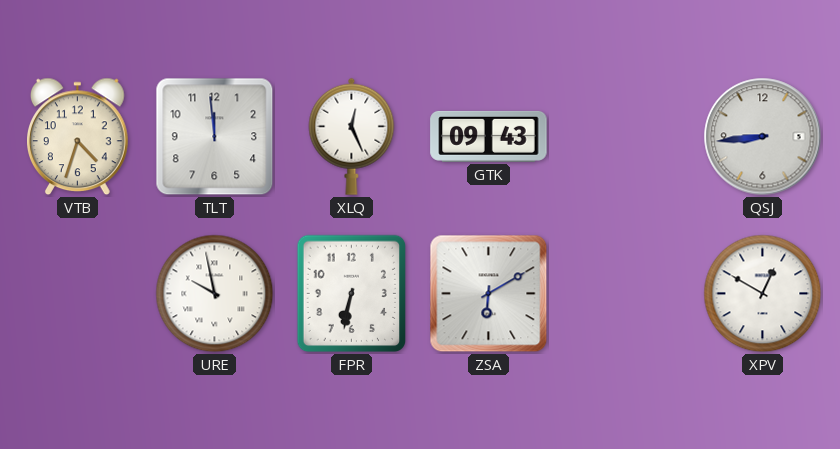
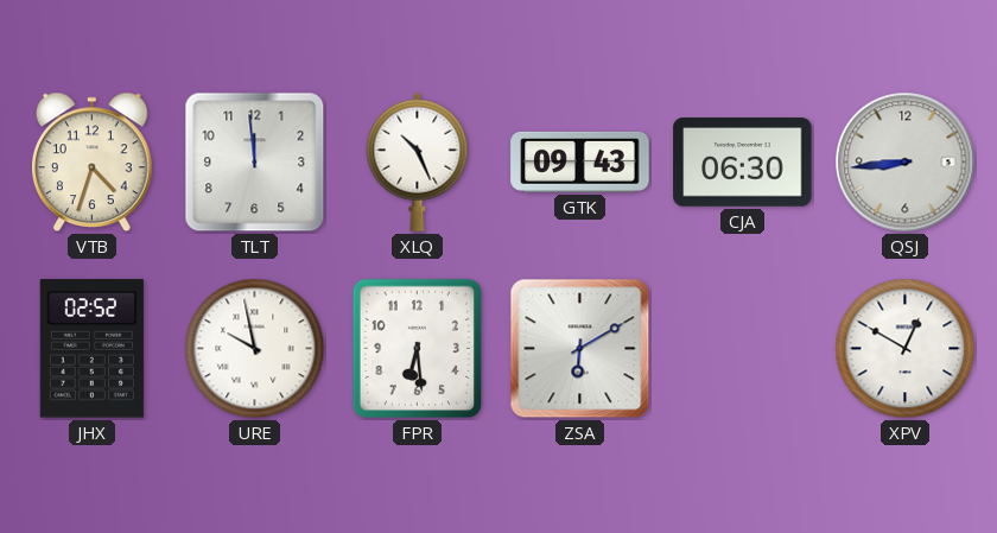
XLQ: 12:26 -> 10:26 (418, 161)
CJA: none -> 06:30 (743, 163)
JHX: none -> 02:52 (91, 349)
FPR: 6:32 -> 6:29 (418, 349)
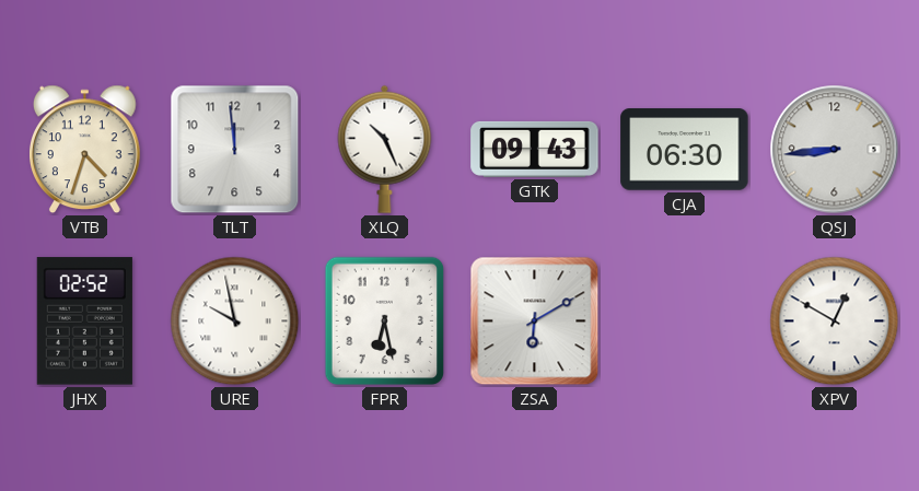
FPR: 6:29 -> 6:28 (385, 322)
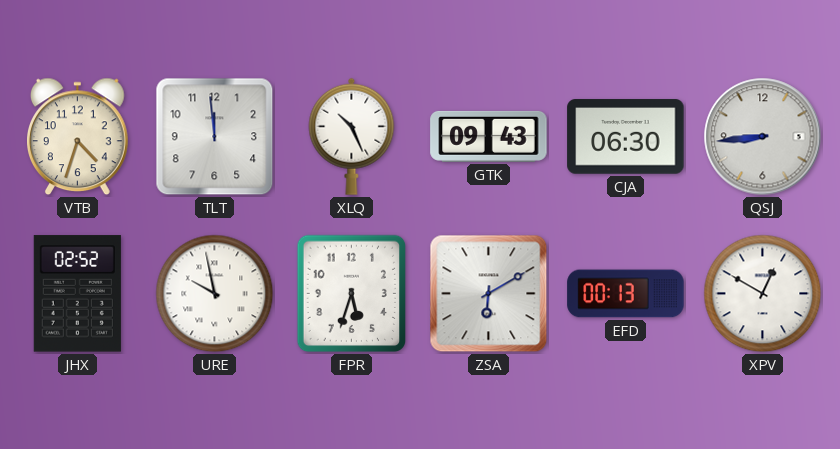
FPR: 6:28 -> 5:33 (352, 294)
EFD: none -> 00:13 (626, 294)
